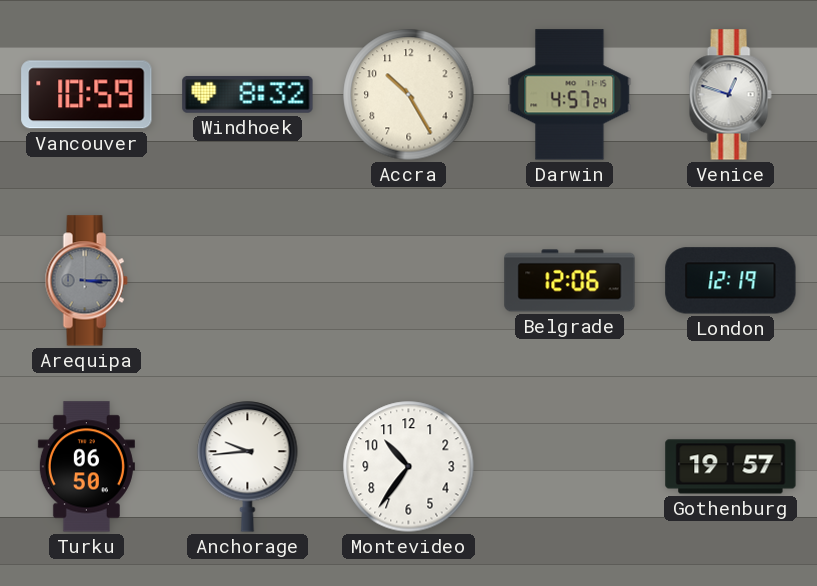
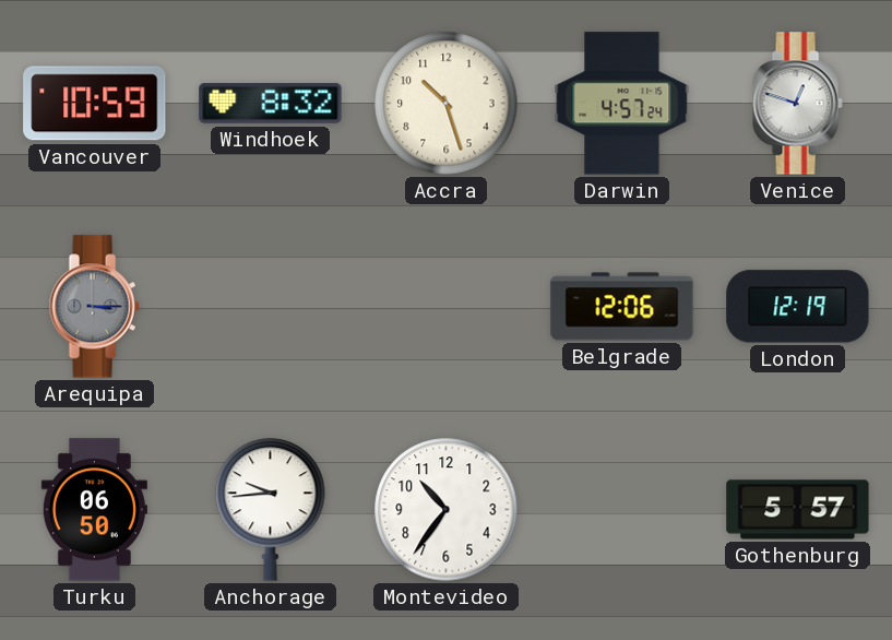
Accra: 10:25 -> 10:27 (447, 104)
Gothenburg: 19:57 -> 5:57 (798, 510)
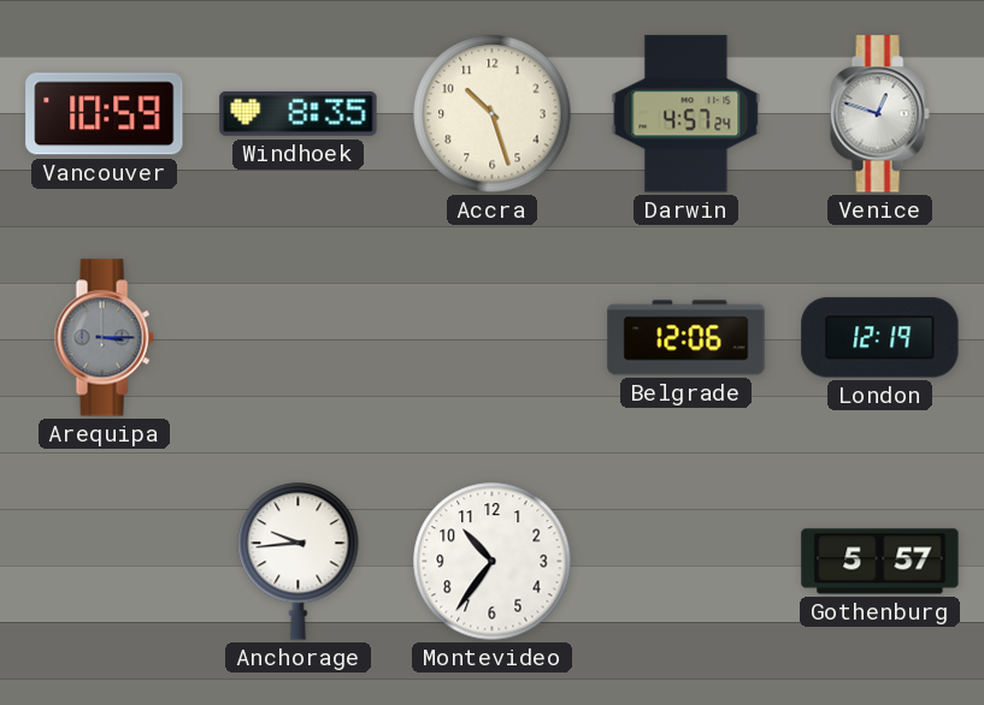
Windhoek: 8:32 -> 8:35 (299, 113)
Turku: 06:50 -> none (94, 510)
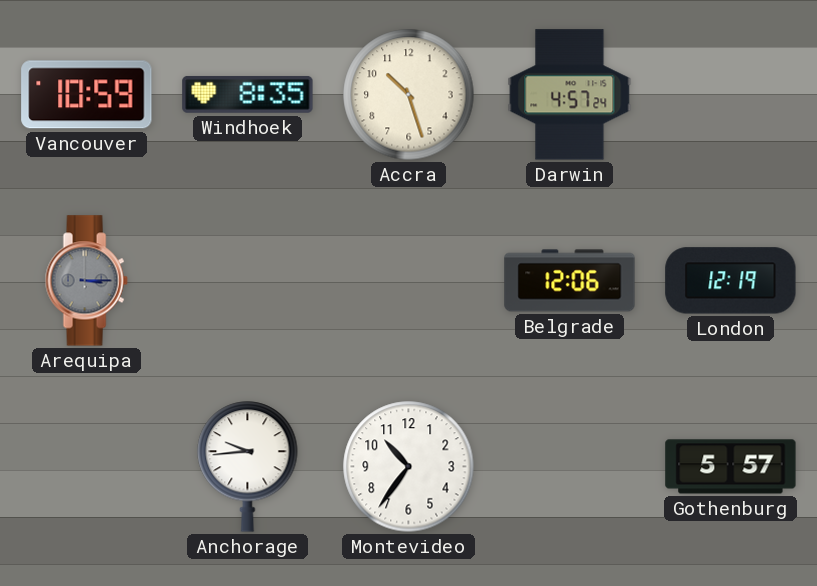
Venice: 12:48 -> none (879, 114)
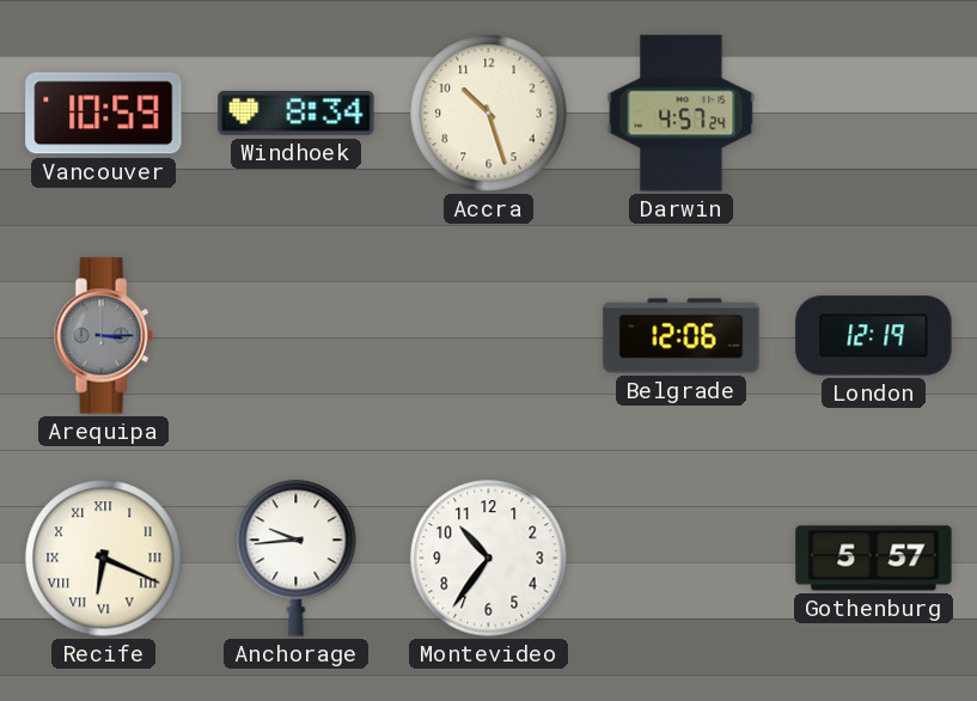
Windhoek: 8:35 -> 8:34 (297, 112)
Recife: none -> 6:19 (104, 559)
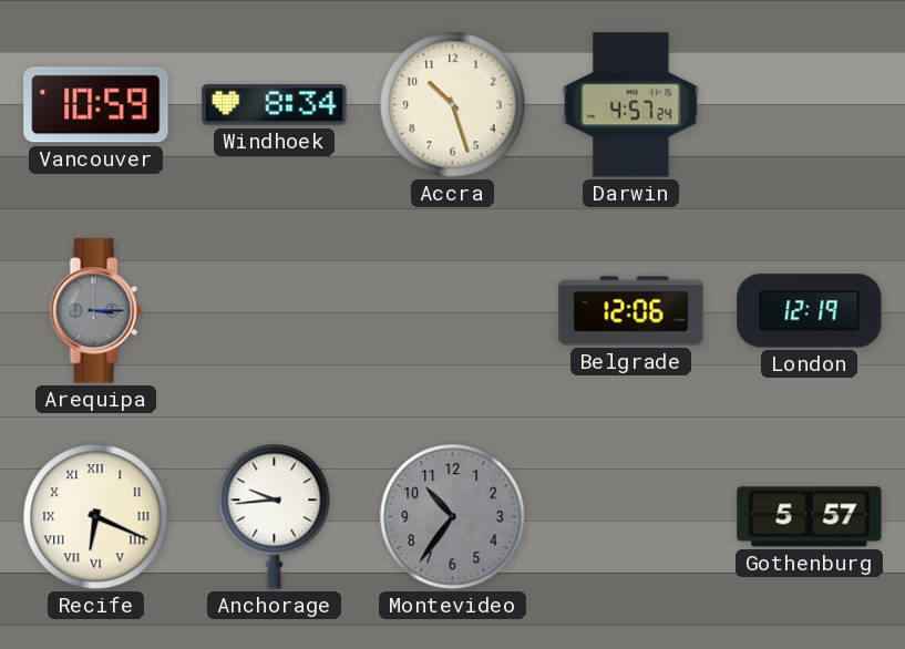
Montevideo dial: white -> grey (453, 517)
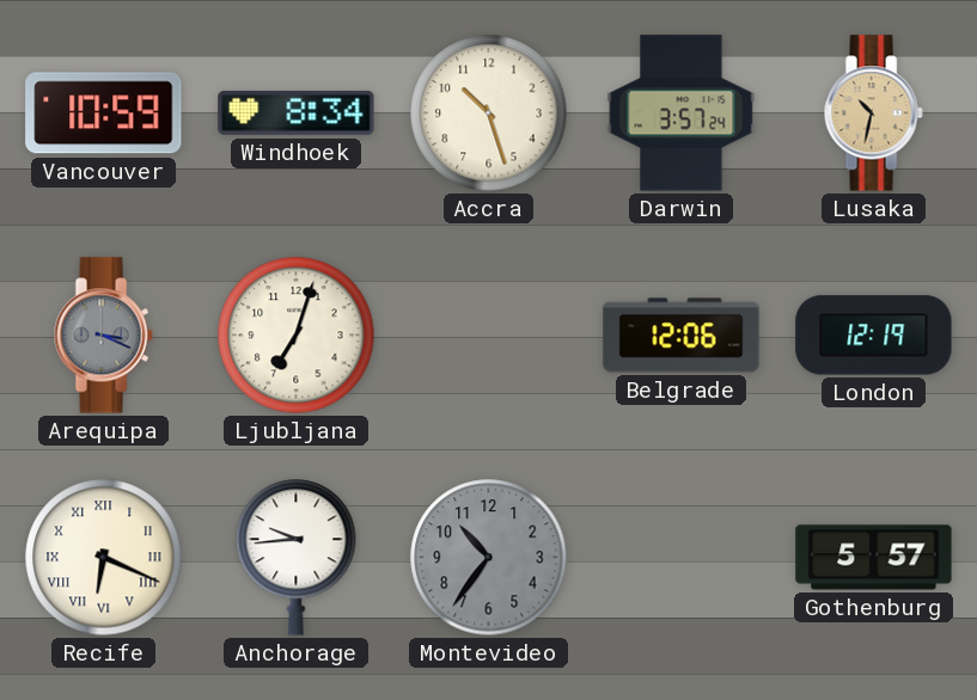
Darwin: 4:57 -> 3:57 (682, 113)
Lusaka: none -> 10:32 (873, 113)
Arequipa: 3:15 -> 3:19 (103, 336)
Ljubljana: none -> 7:03 (297, 336)
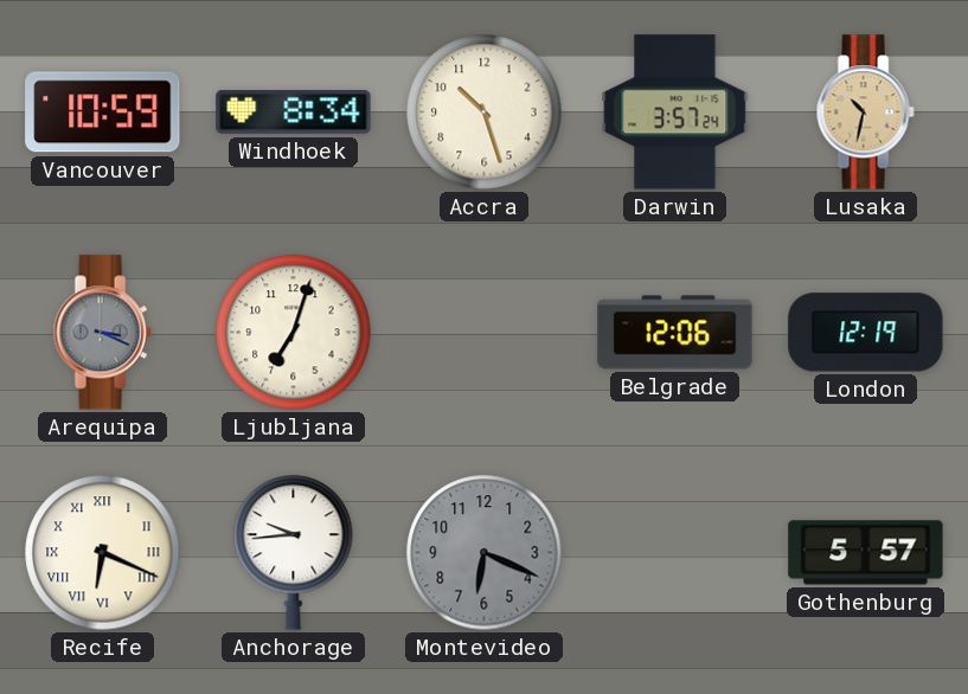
Montevideo: 10:36 -> 6:19 (485, 553)
